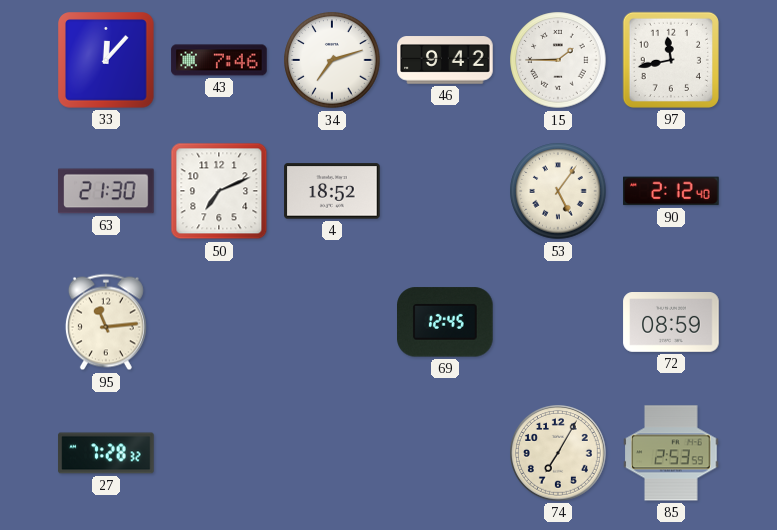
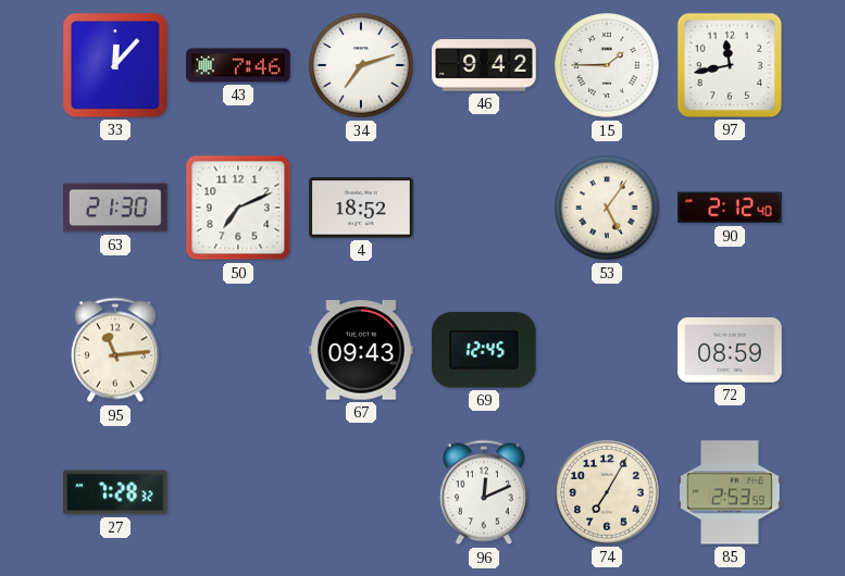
67: none -> 09:43 (361, 350)
96: none -> 12:11 (484, 492)
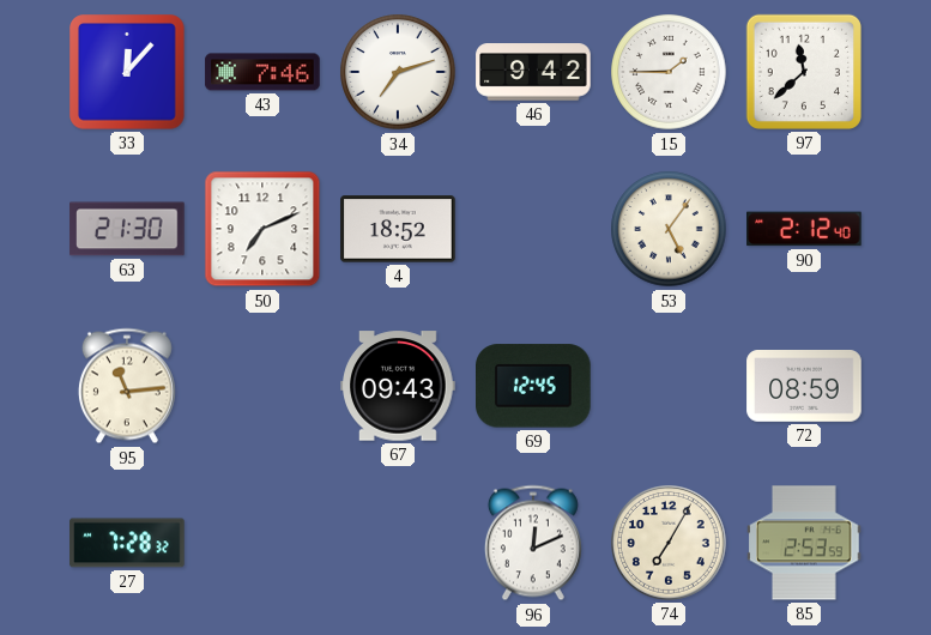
97: 11:43 -> 11:38 (804, 72)
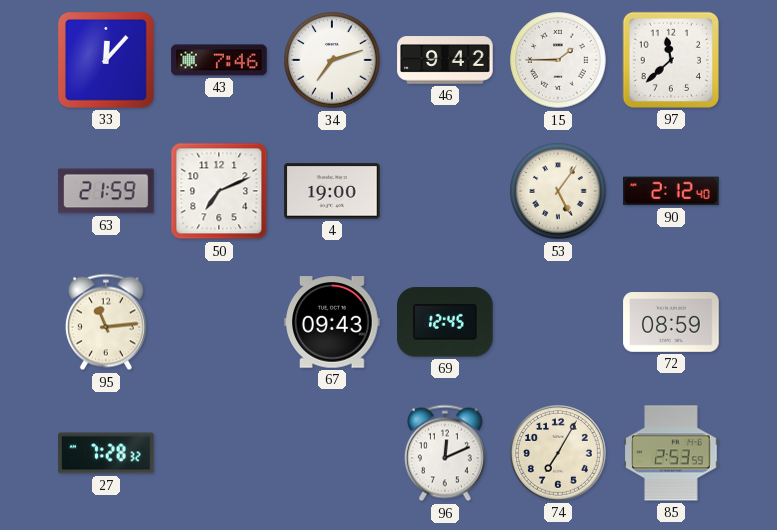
63: 21:30 -> 21:59 (106, 191)
4: 18:52 -> 19:00 (332, 191)
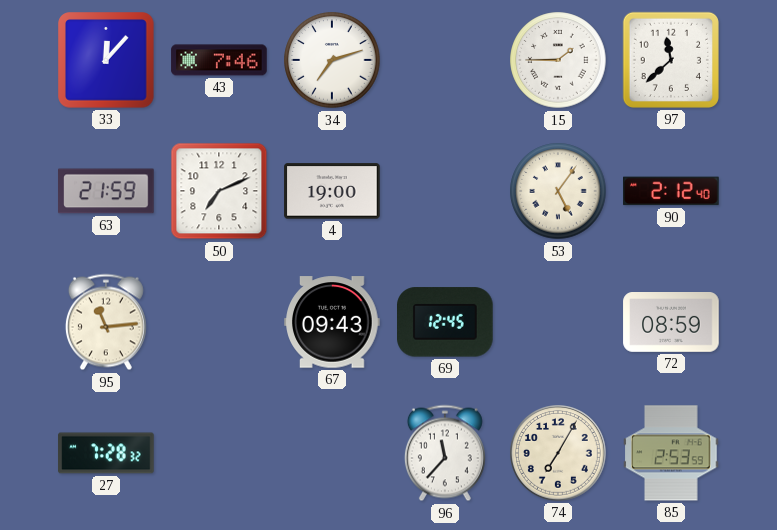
46: 9:42 -> none (445, 60)
96: 12:11 -> 11:37 (445, 453)
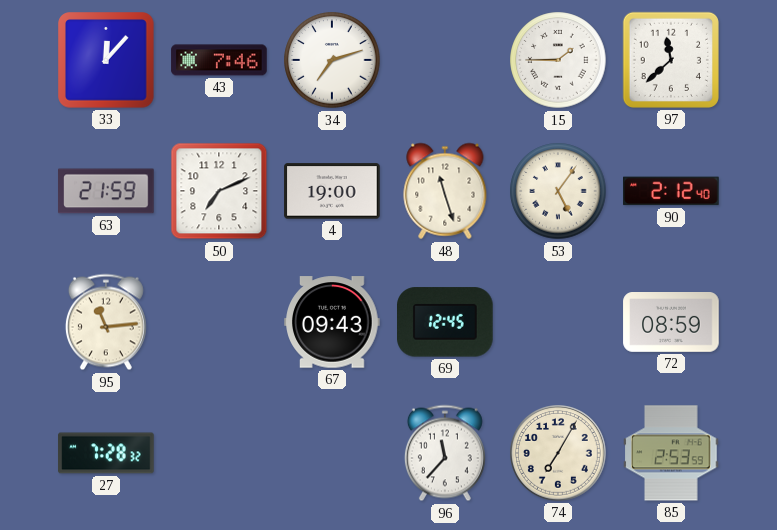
48: none -> 11:27 (445, 191)
